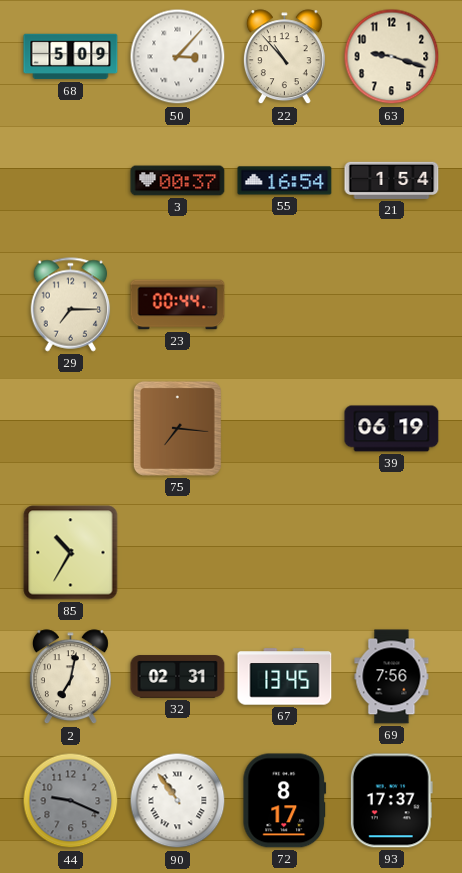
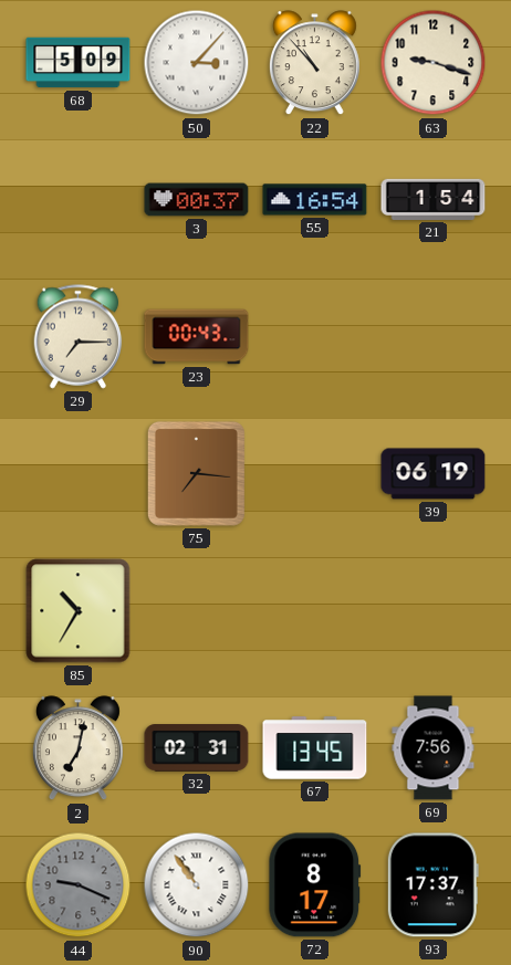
23: 00:44 -> 00:43 (197, 337)
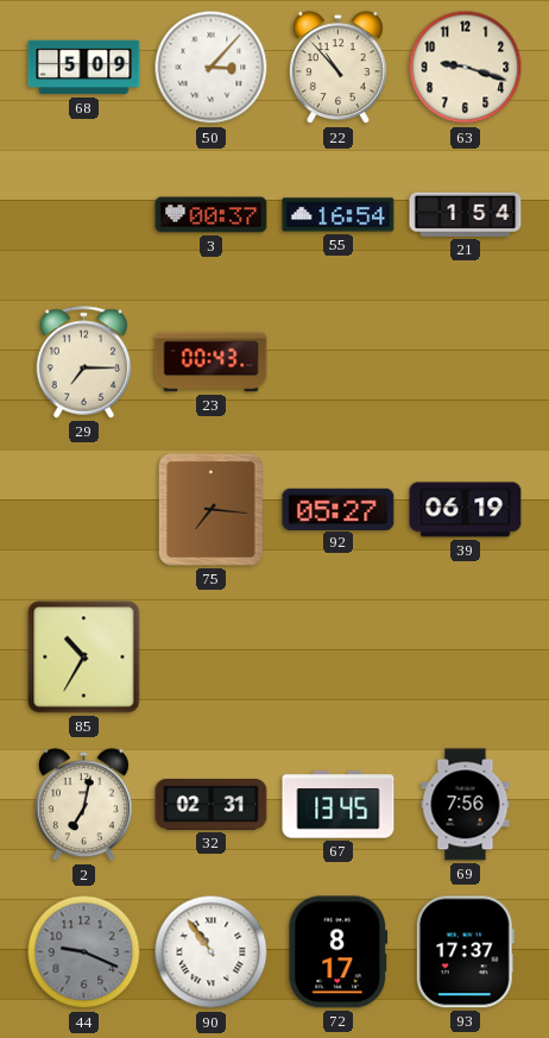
92: none -> 05:27 (339, 509)
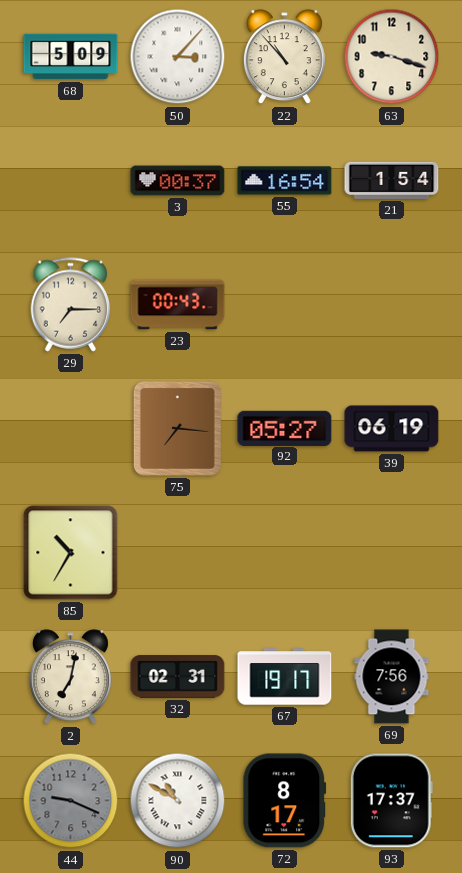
67: 13:45 -> 19:17 (285, 677)
90: 10:54 -> 10:50 (178, 801)
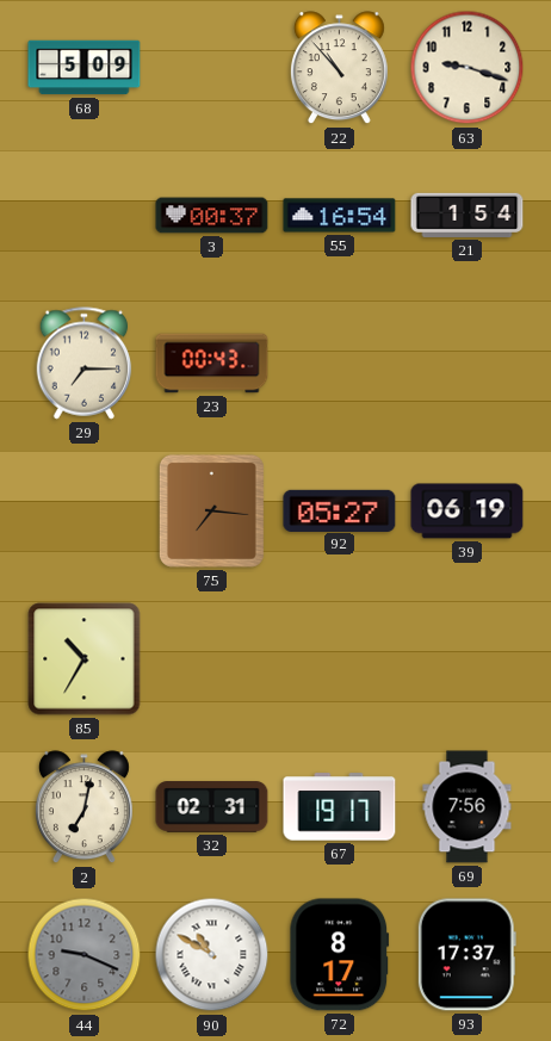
50: 3:07 -> none (178, 57)
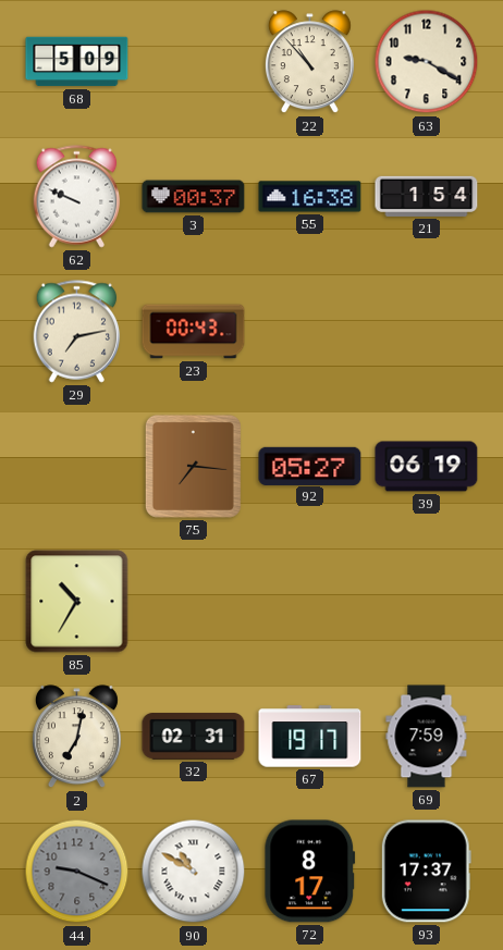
63: 9:18 -> 9:20 (427, 62)
62: none -> 9:49 (77, 197)
55: 16:54 -> 16:38 (310, 197)
29: 7:15 -> 7:13 (77, 332)
69: 7:56 -> 7:59 (427, 737)
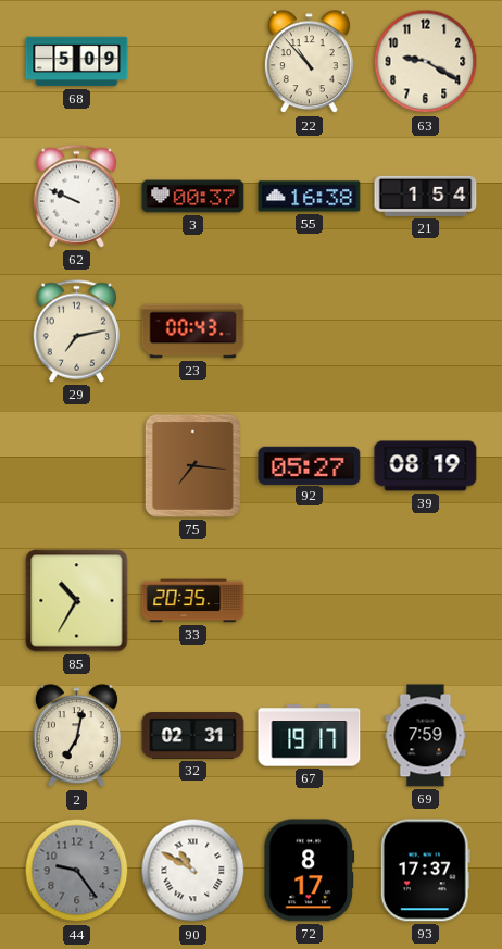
39: 06:19 -> 08:19 (426, 466)
33: none -> 20:35 (193, 601)
44: 9:19 -> 9:24 (77, 871)
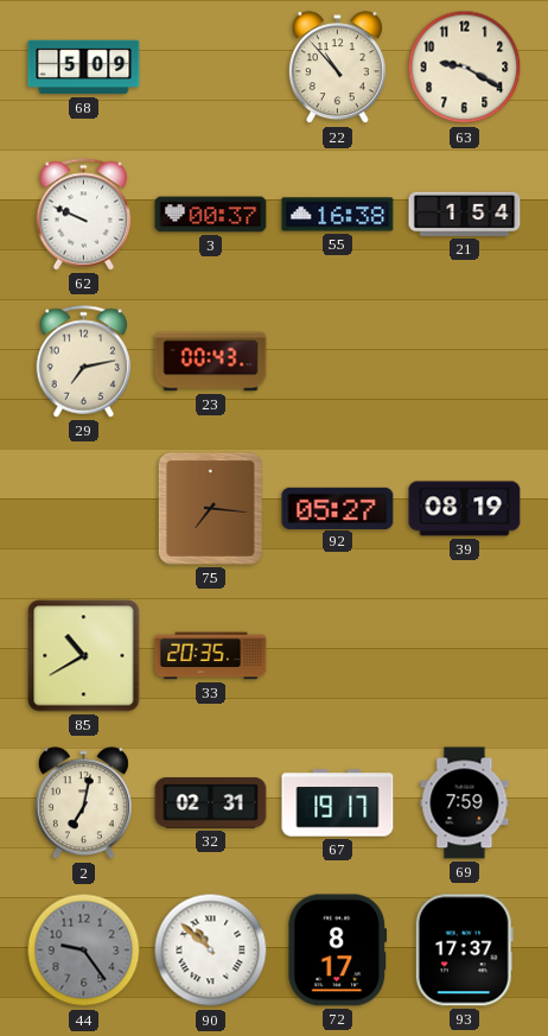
85: 10:35 -> 10:40 (84, 656)
90: 10:50 -> 10:52 (211, 951)
